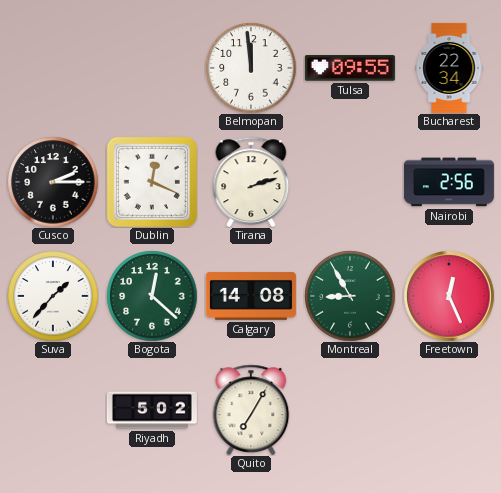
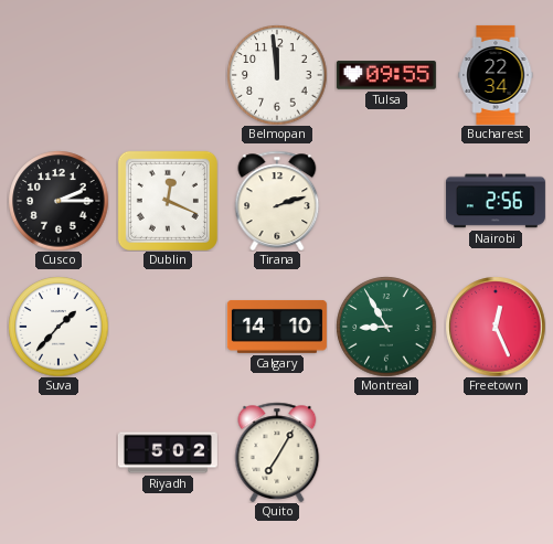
Bogota: 12:22 -> none (152, 296)
Calgary: 14:08 -> 14:10 (277, 327)
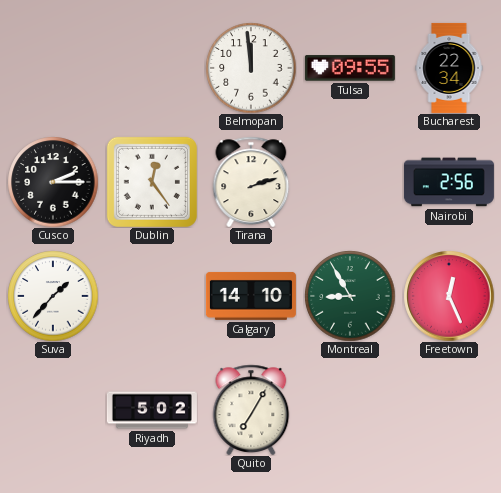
Dublin: 12:19 -> 12:24 (152, 182)
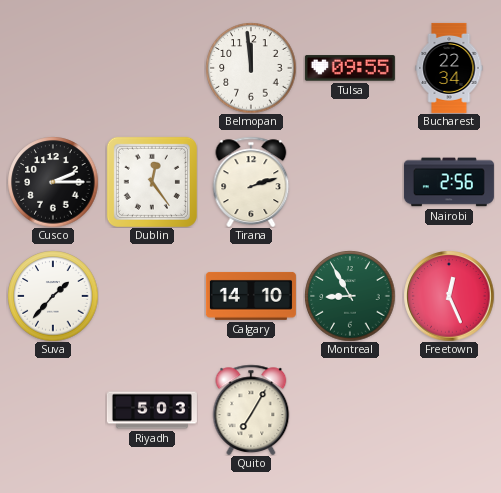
Riyadh: 5:02 -> 5:03 (152, 410)
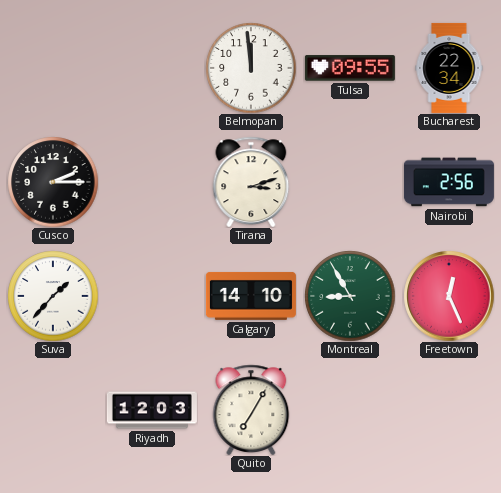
Dublin: 12:24 -> none (152, 182)
Tirana: 2:12 -> 3:12 (251, 182)
Riyadh: 5:03 -> 12:03 (152, 410)
